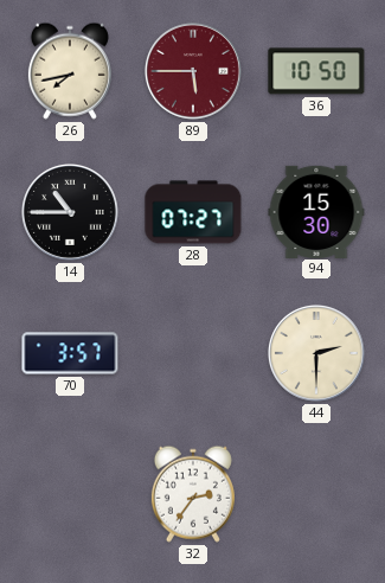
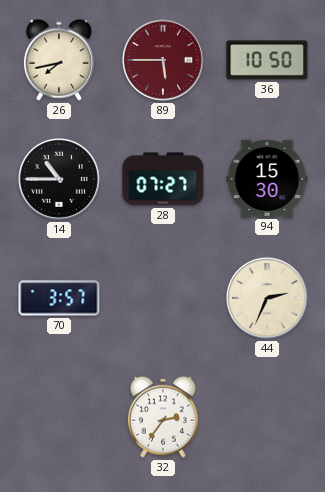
44: 2:30 -> 2:34 (267, 298)
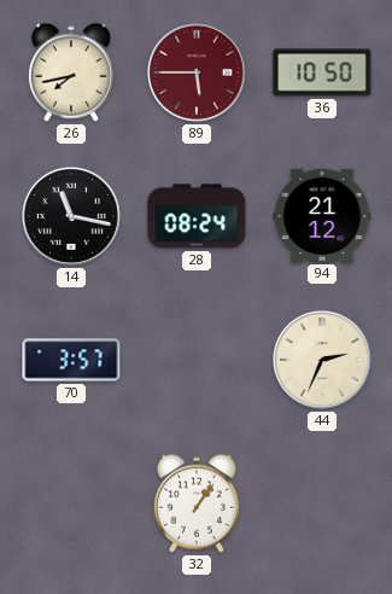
14: 10:45 -> 11:17 (71, 216)
28: 07:27 -> 08:24 (197, 216)
94: 15:30 -> 21:12 (322, 215)
32: 2:36 -> 1:06 (197, 503)
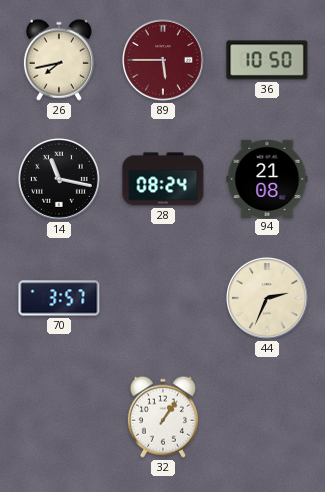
94: 21:12 -> 21:08 (267, 178)
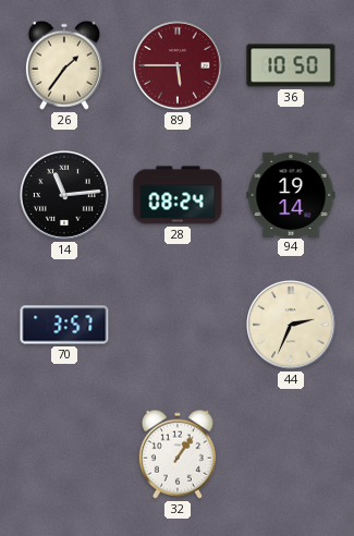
26: 7:43 -> 1:36 (64, 65)
14: 11:17 -> 11:14 (64, 195)
94: 21:08 -> 19:14 (291, 194)
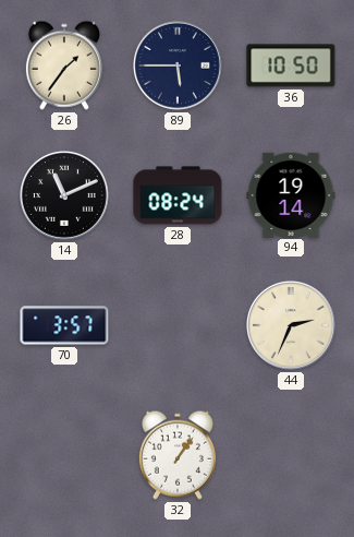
89 dial: burgundy -> navy (178, 65)
14: 11:14 -> 11:11 (64, 195)
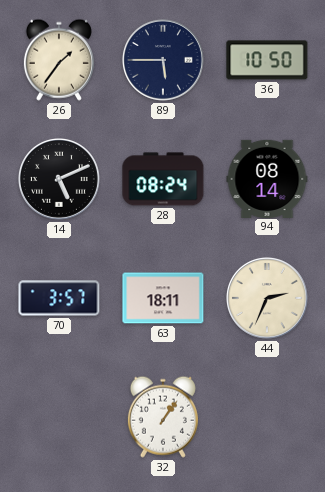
14: 11:11 -> 5:11 (59, 179)
94: 19:14 -> 08:14 (267, 178)
63: none -> 18:11 (163, 298)
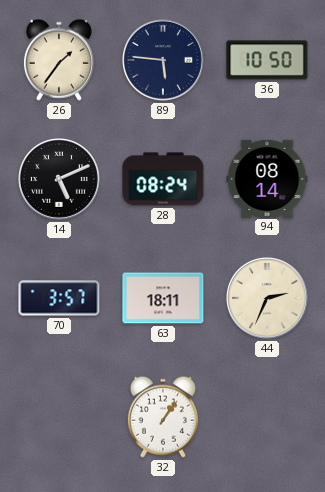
89: 5:45 -> 5:46 (163, 60)
